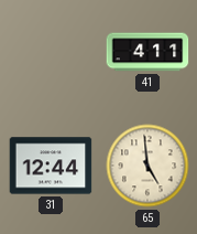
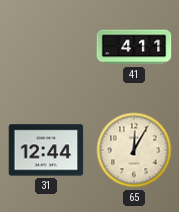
65: 4:59 -> 12:05 (134, 150)
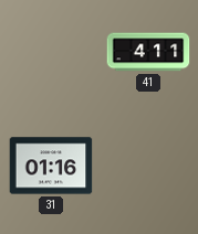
31: 12:44 -> 01:16 (51, 166)
65: 12:05 -> none (134, 150)
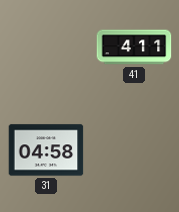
31: 01:16 -> 04:58 (46, 150)
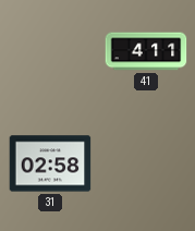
31: 04:58 -> 02:58 (50, 163)
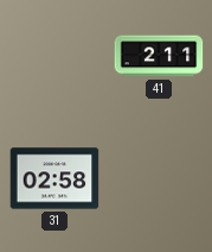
41: 4:11 -> 2:11 (159, 56)
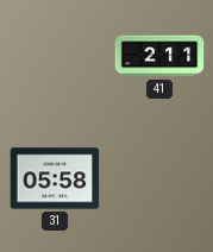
31: 02:58 -> 05:58 (55, 178)
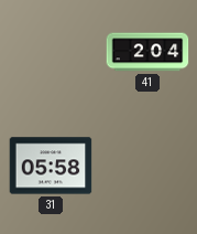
41: 2:11 -> 2:04 (147, 52)
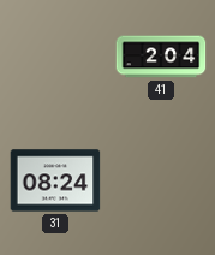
31: 05:58 -> 08:24 (55, 180)
